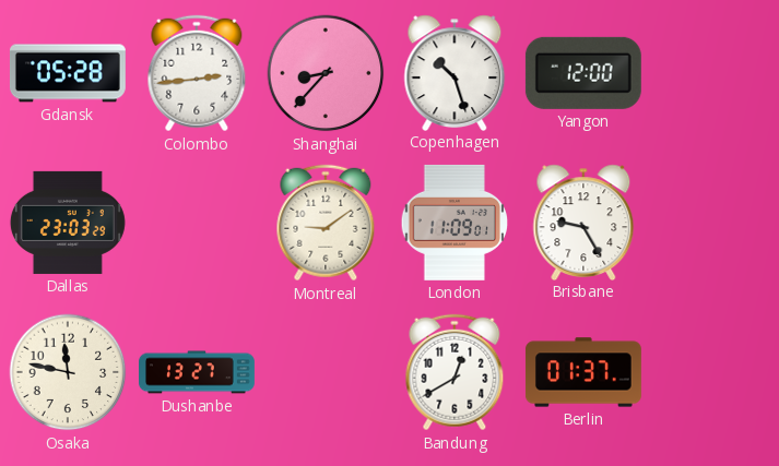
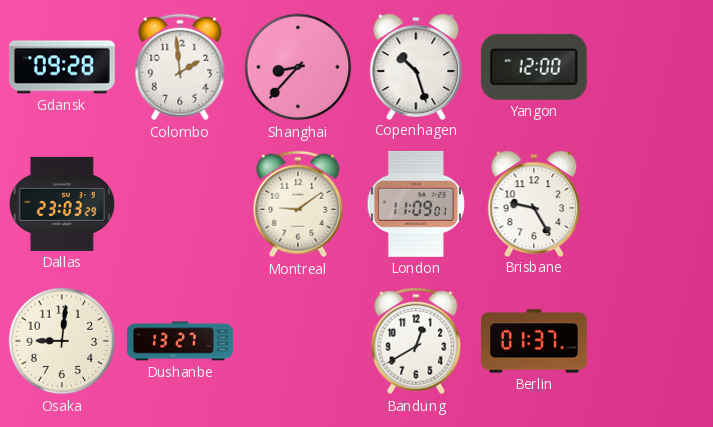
Gdansk: 05:28 -> 09:28 (62, 67)
Colombo: 2:44 -> 1:59 (180, 67)
Osaka: 11:47 -> 9:01 (62, 341)
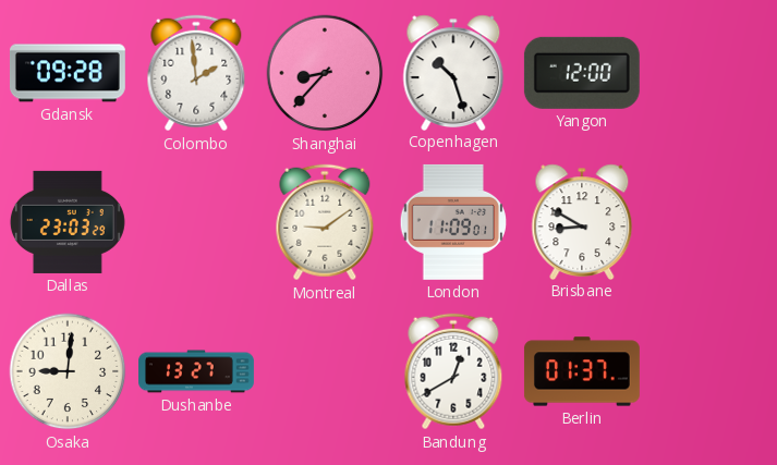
Brisbane: 9:25 -> 8:50 (582, 221)
